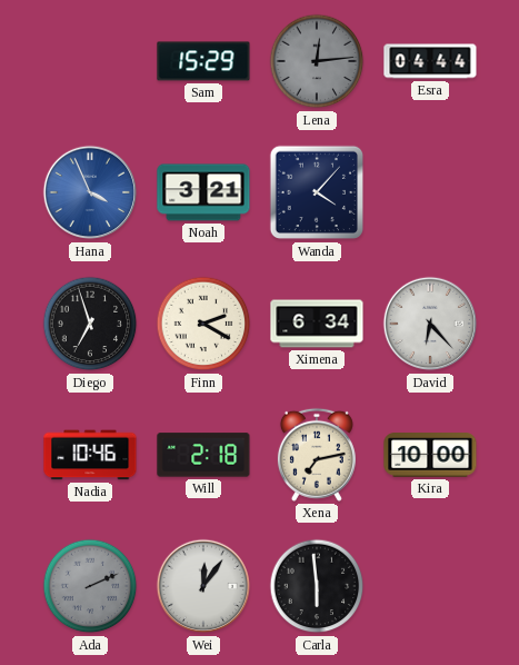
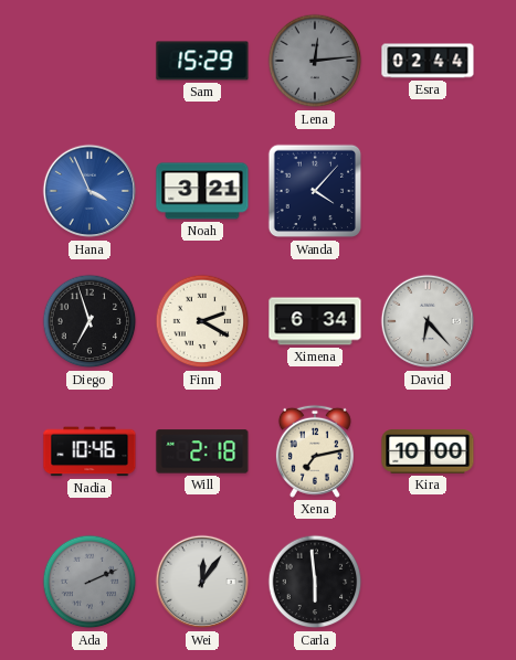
Esra: 04:44 -> 02:44 (428, 61)
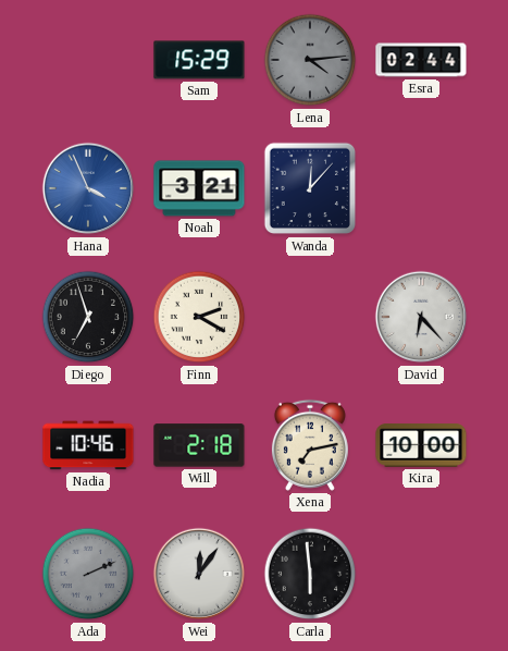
Lena: 12:14 -> 4:14 (310, 60)
Wanda: 4:07 -> 12:07 (310, 188)
Ximena: 6:34 -> none (315, 321)
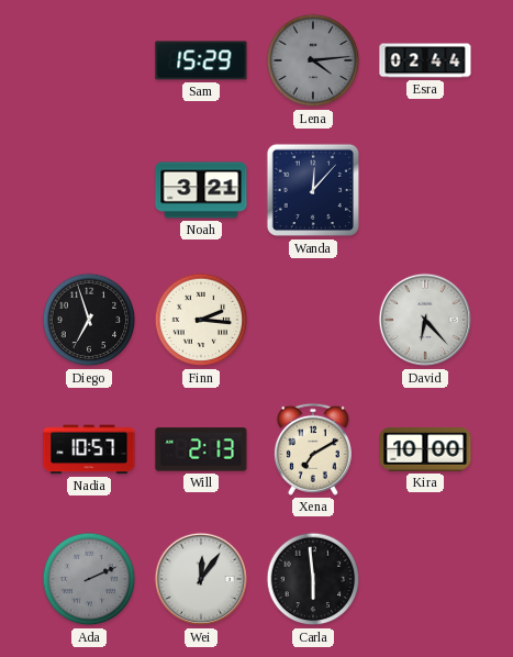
Hana: 3:56 -> none (88, 188)
Finn: 2:20 -> 2:16 (201, 320)
Nadia: 10:46 -> 10:57 (89, 449)
Will: 2:18 -> 2:13 (201, 449)
Xena: 7:13 -> 7:10 (313, 449)
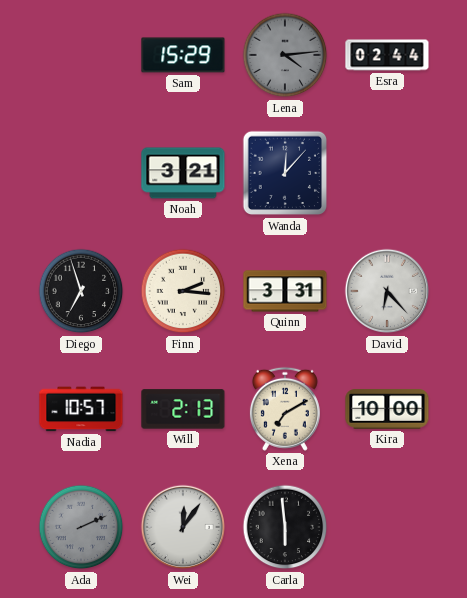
Quinn: none -> 3:31 (285, 291)
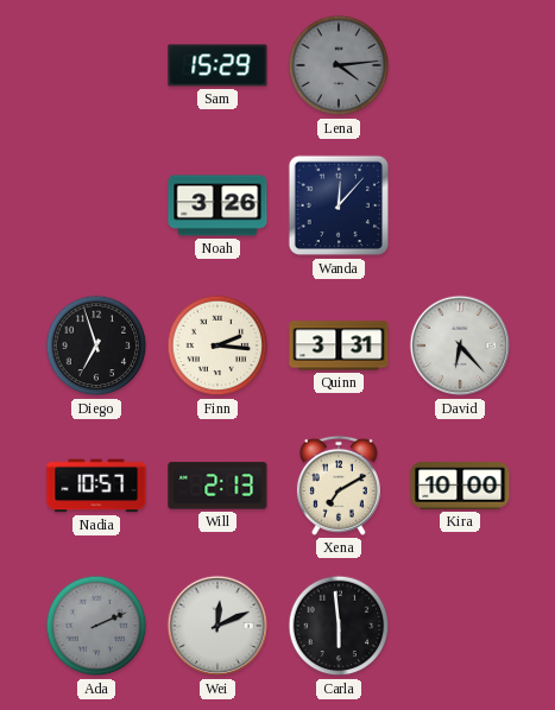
Esra: 02:44 -> none (387, 55)
Noah: 3:21 -> 3:26 (217, 205)
Wei: 12:06 -> 12:11 (217, 626)
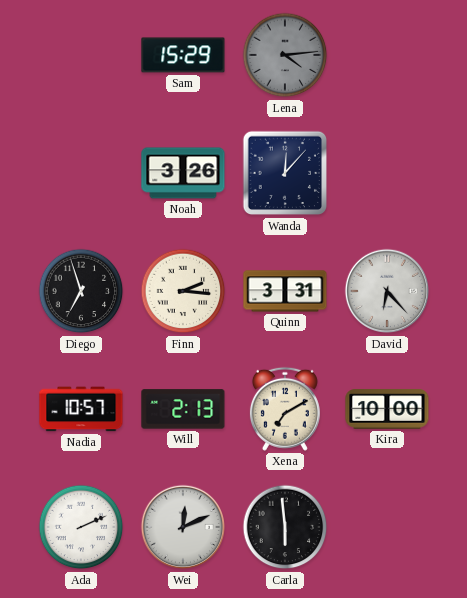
Ada dial: grey -> white (81, 527)
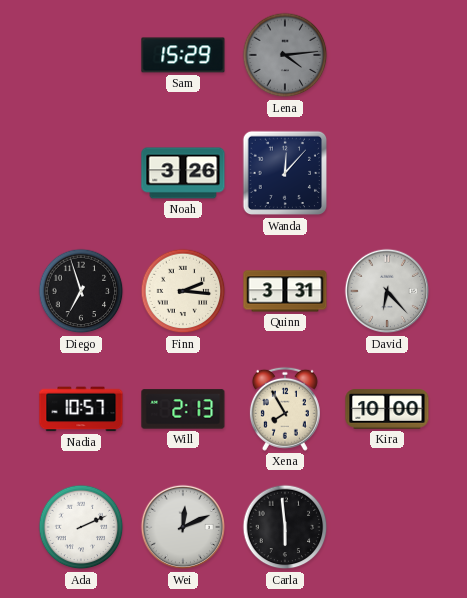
Xena: 7:10 -> 7:55 (285, 409)
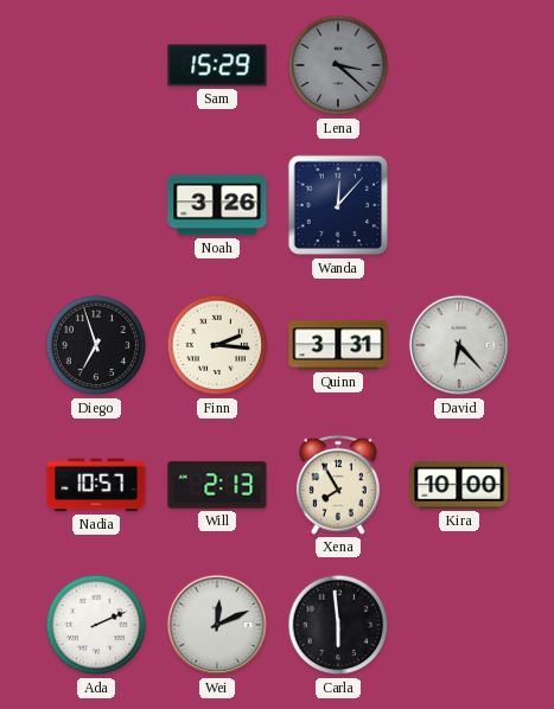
Lena: 4:14 -> 3:22 (338, 65)
